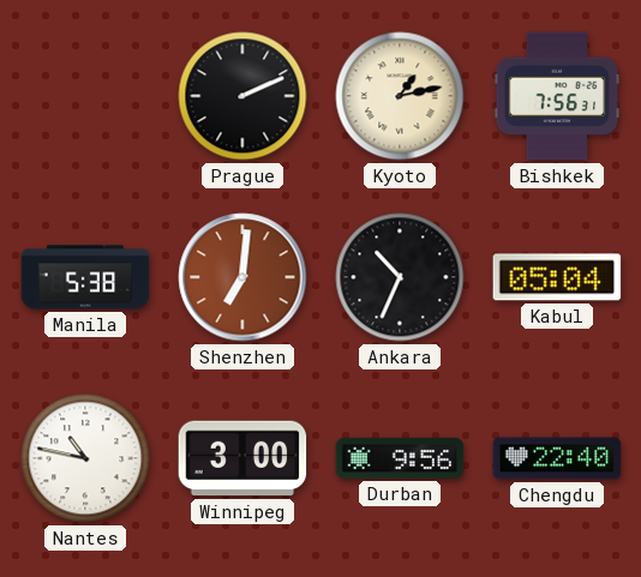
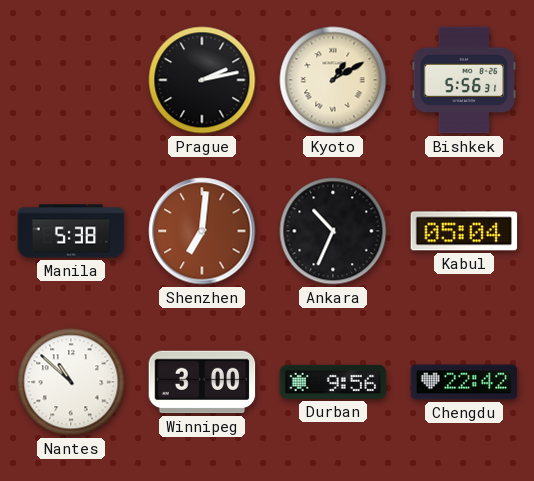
Prague: 2:11 -> 2:13 (202, 80)
Kyoto: 1:13 -> 1:10 (333, 80)
Bishkek: 7:56 -> 5:56 (464, 80)
Nantes: 10:47 -> 10:52 (71, 382)
Chengdu: 22:40 -> 22:42 (464, 382)
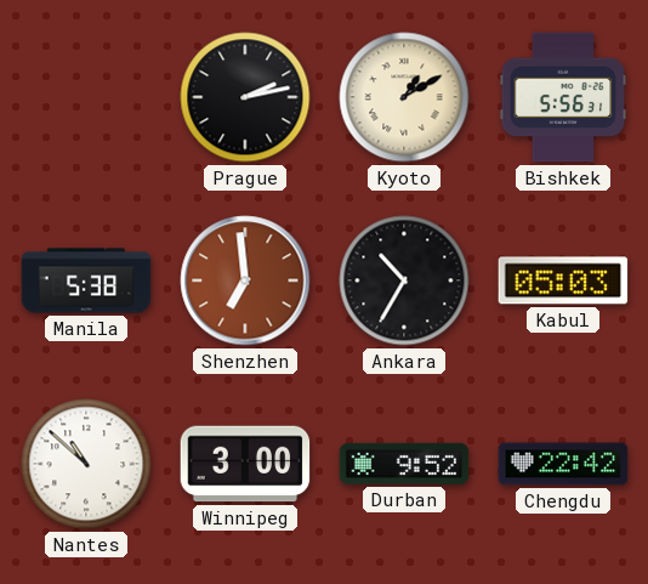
Shenzhen: 7:01 -> 6:59 (245, 280)
Ankara: 10:34 -> 10:35 (404, 280)
Kabul: 05:04 -> 05:03 (563, 280)
Durban: 9:56 -> 9:52 (404, 464)
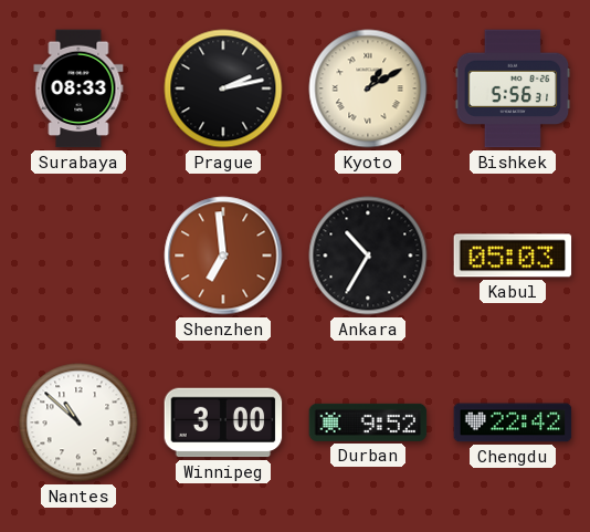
Surabaya: none -> 08:33 (78, 88)
Manila: 5:38 -> none (86, 280)
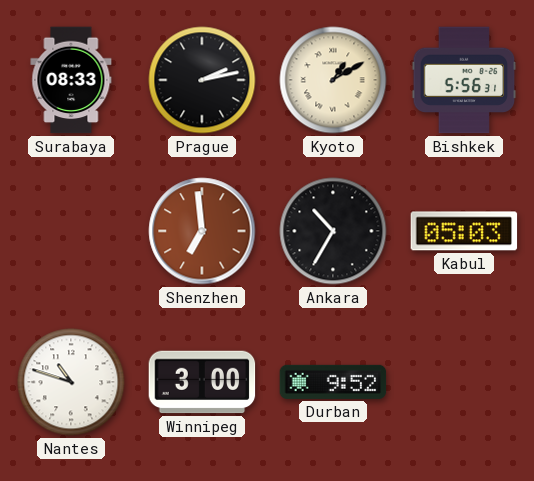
Nantes: 10:52 -> 10:48 (71, 382)
Chengdu: 22:42 -> none (513, 423)
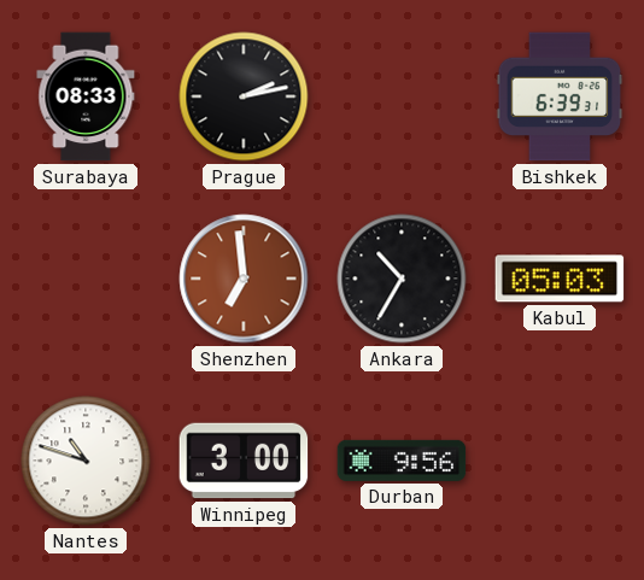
Kyoto: 1:10 -> none (333, 80)
Bishkek: 5:56 -> 6:39 (560, 96)
Durban: 9:52 -> 9:56 (402, 461)
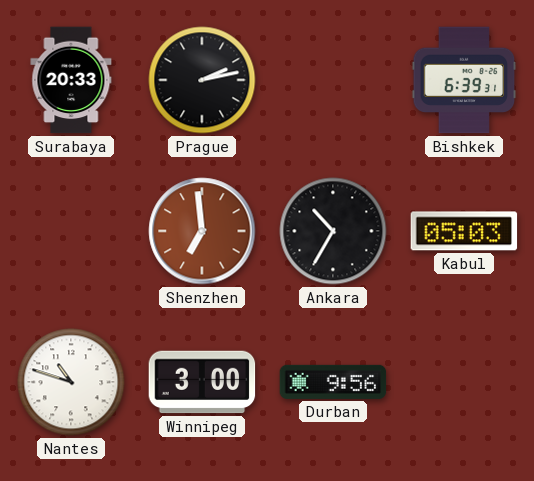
Surabaya: 08:33 -> 20:33 (71, 80)
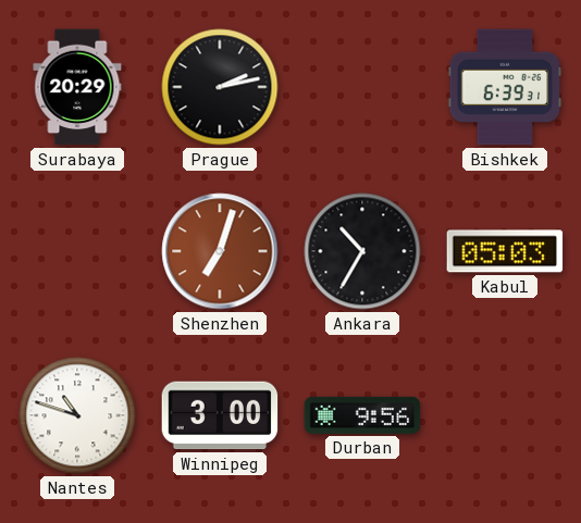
Surabaya: 20:33 -> 20:29 (77, 87)
Shenzhen: 6:59 -> 7:03 (220, 251)
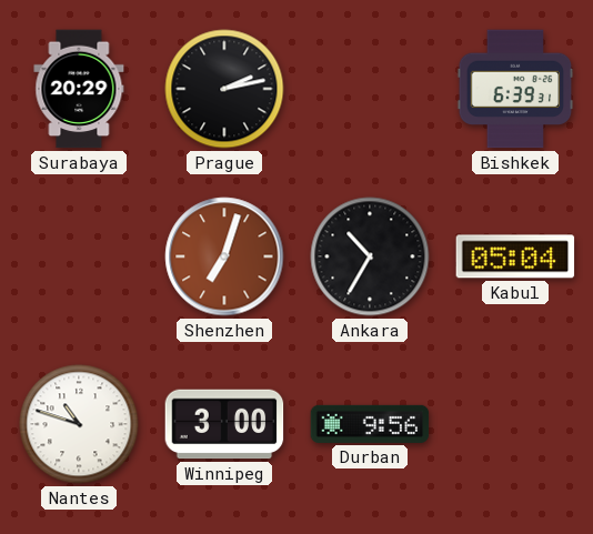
Kabul: 05:03 -> 05:04 (515, 256)
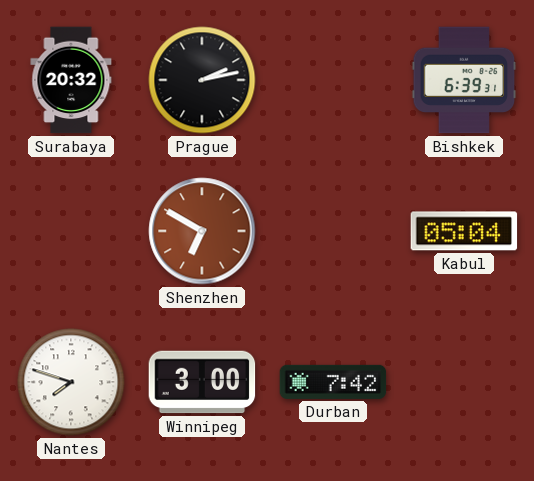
Surabaya: 20:29 -> 20:32 (71, 80)
Shenzhen: 7:03 -> 6:50 (202, 231)
Ankara: 10:35 -> none (370, 256)
Nantes: 10:48 -> 7:48 (71, 382)
Durban: 9:56 -> 7:42 (333, 382)
